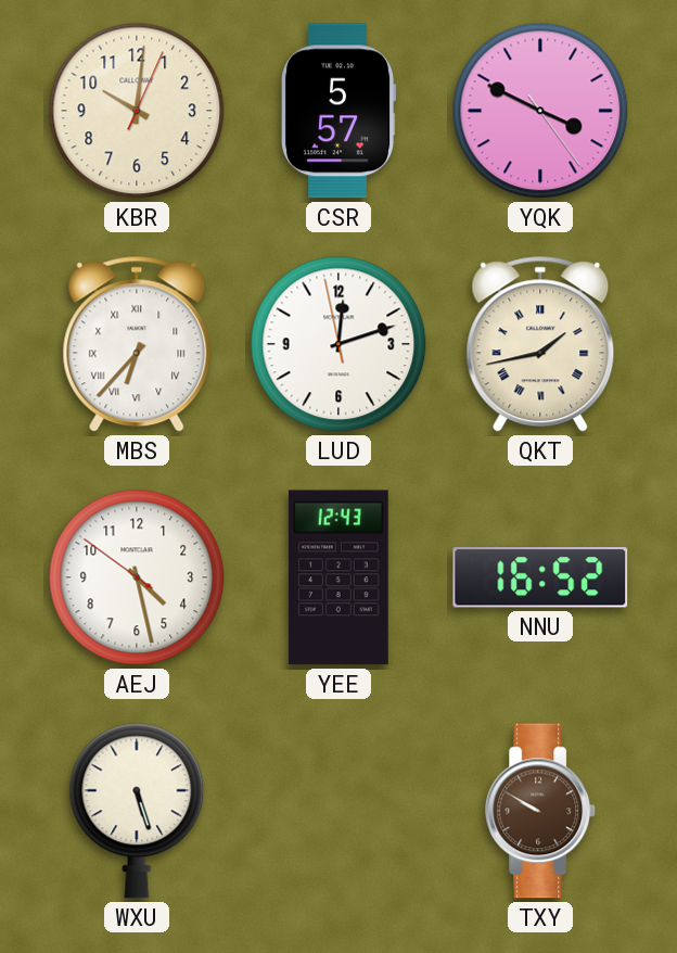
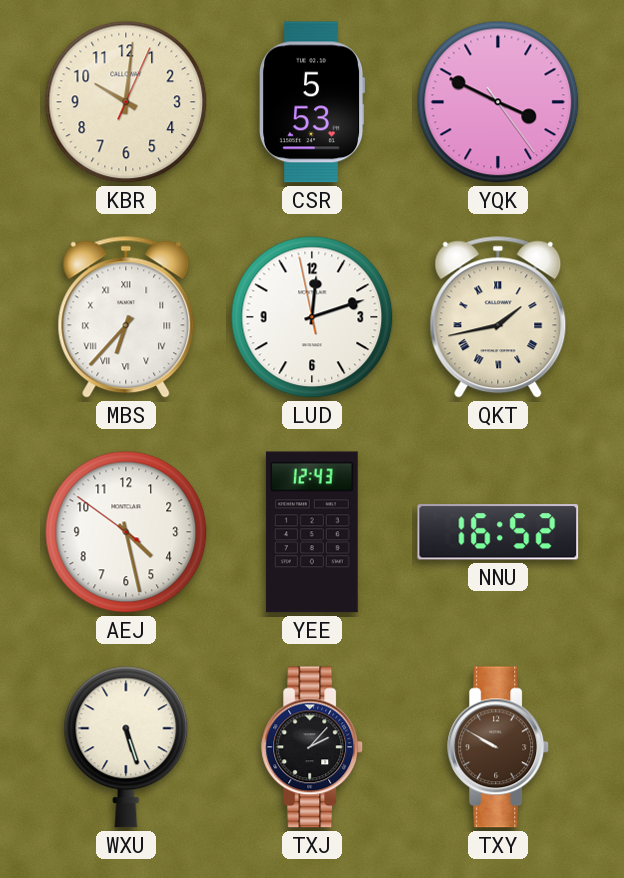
CSR: 5:57 -> 5:53 (312, 102)
TXJ: none -> 2:07 (313, 747)
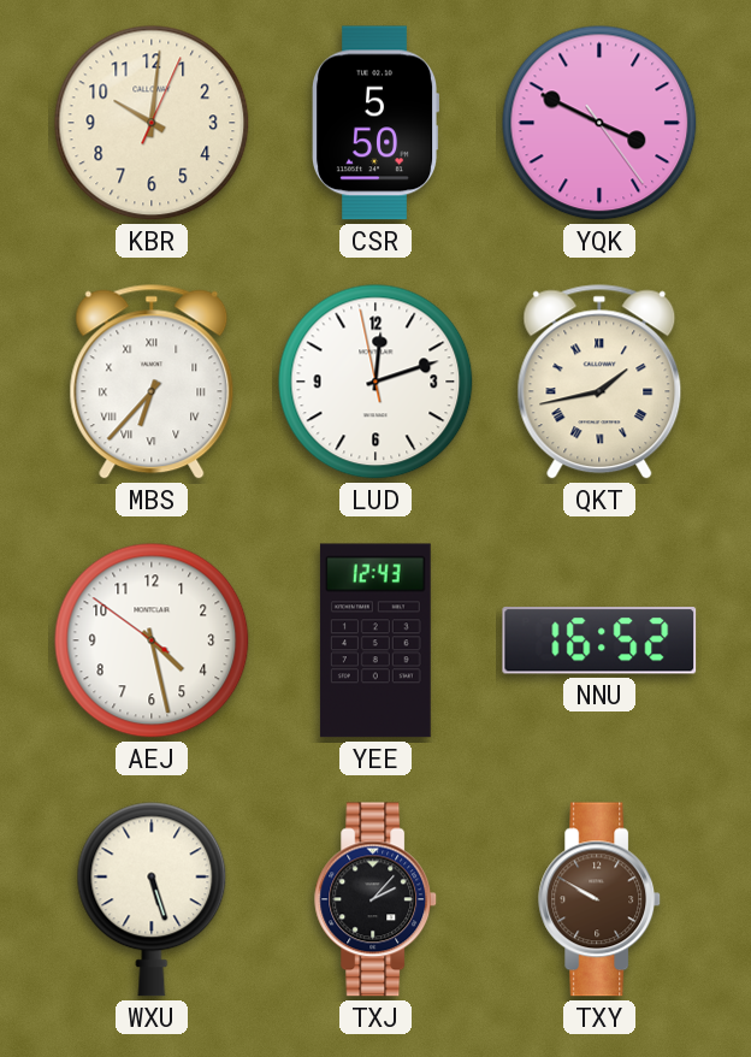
CSR: 5:53 -> 5:50 (375, 123)
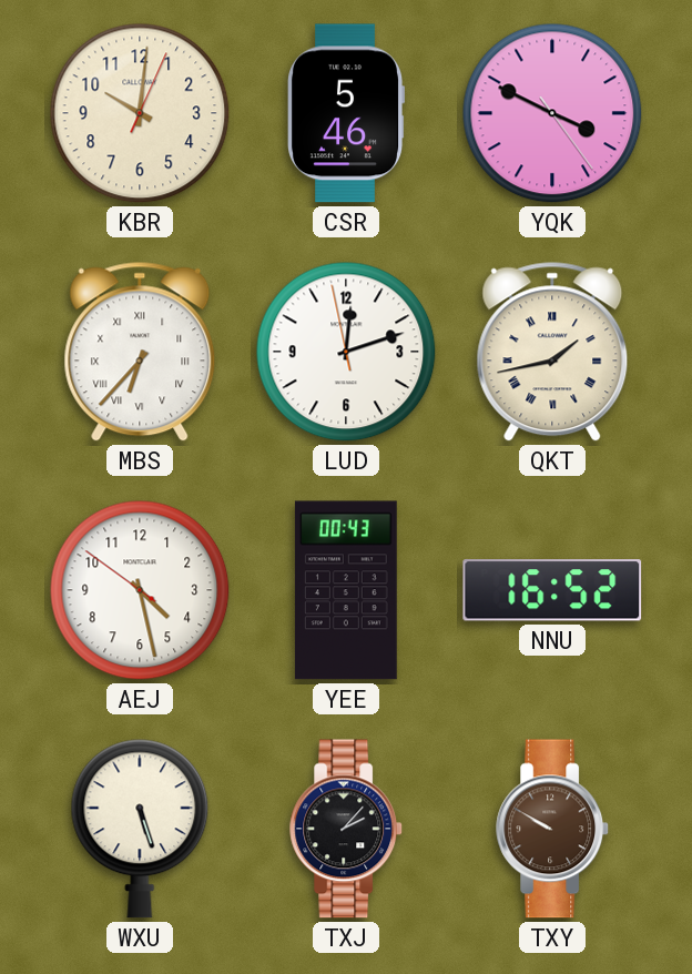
CSR: 5:50 -> 5:46 (346, 113)
YEE: 12:43 -> 00:43 (346, 590)
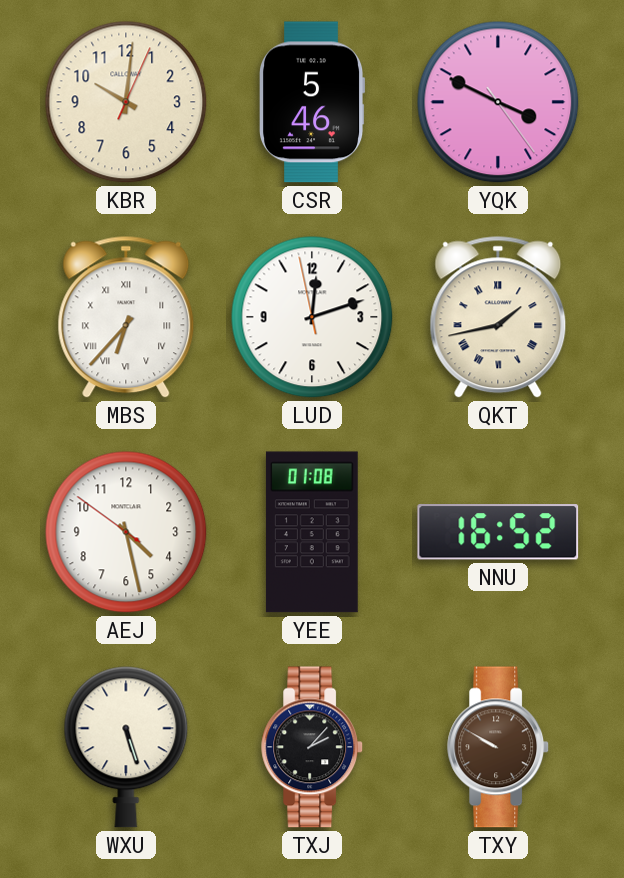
YEE: 00:43 -> 01:08 (312, 532)
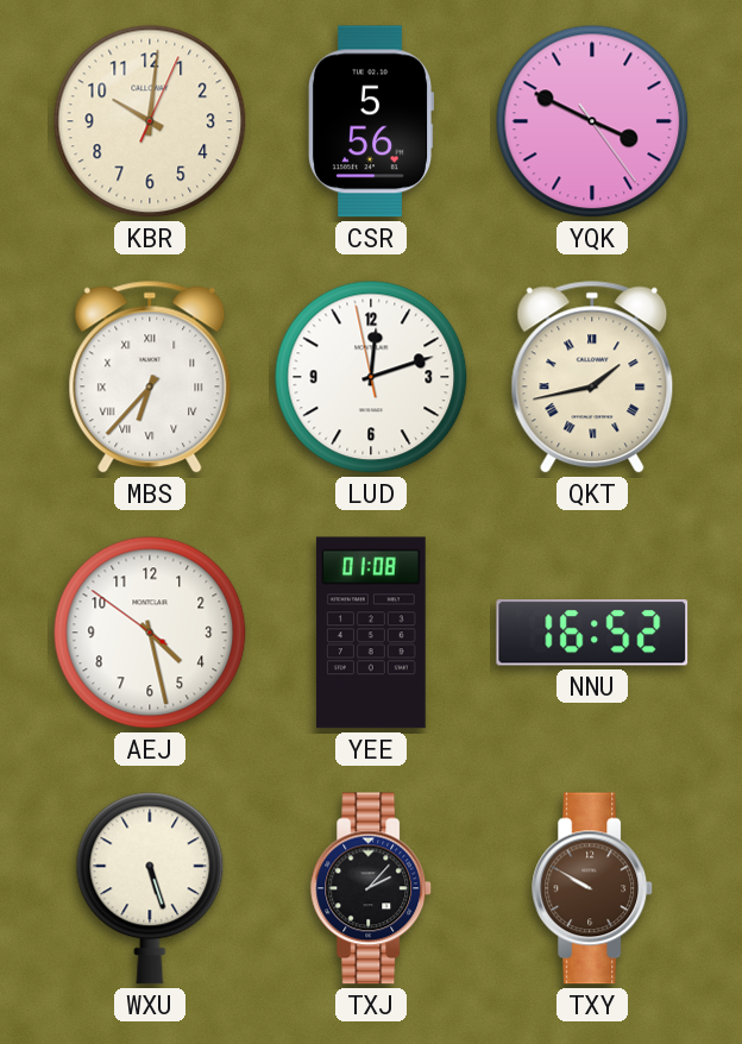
CSR: 5:46 -> 5:56 (371, 121)
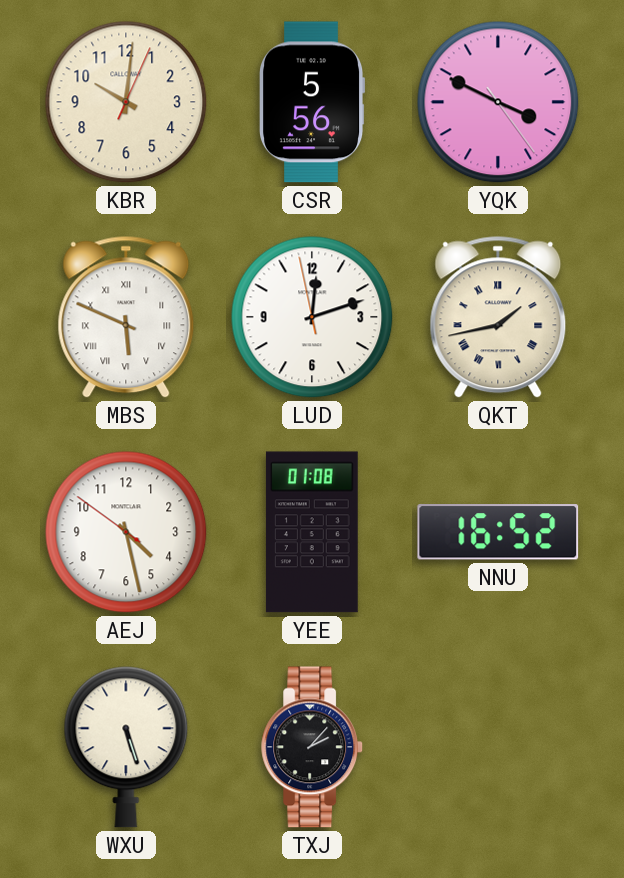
MBS: 6:37 -> 5:49 (126, 317)
TXY: 9:50 -> none (593, 888)
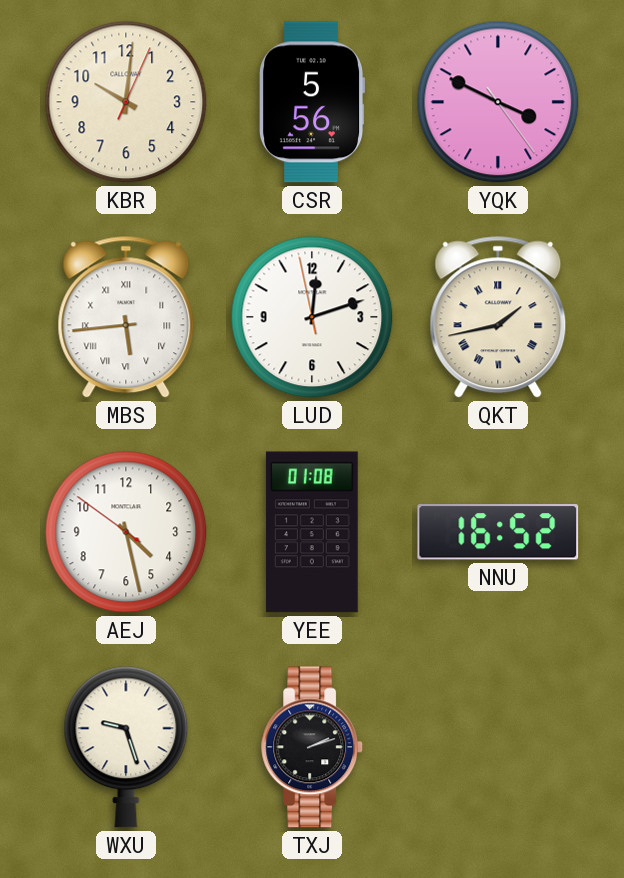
MBS: 5:49 -> 5:44 (126, 317)
WXU: 5:27 -> 9:27 (126, 747)
TXJ: 2:07 -> 2:12 (313, 747)
